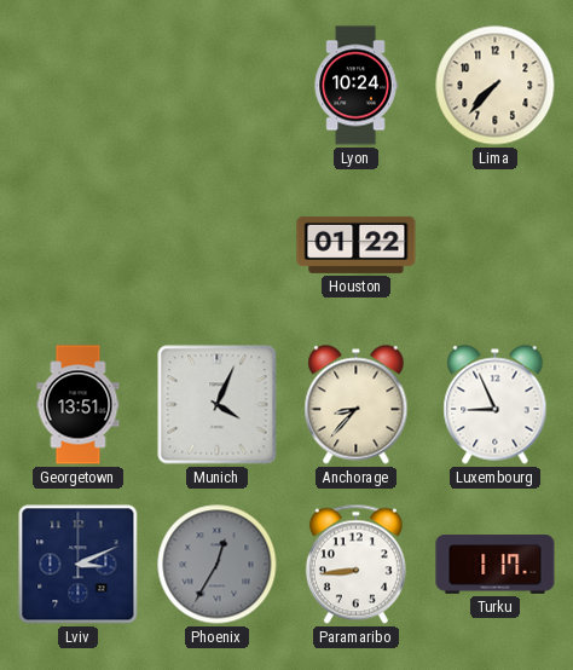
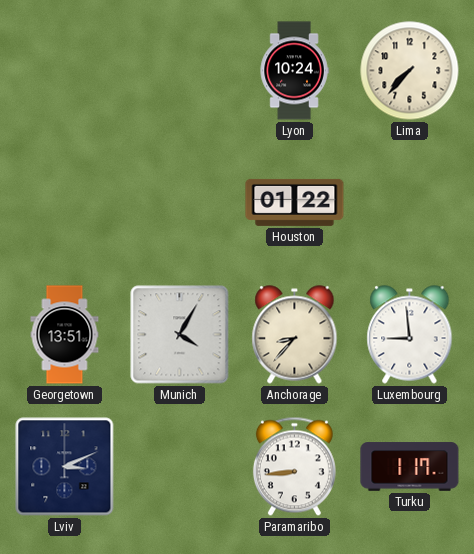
Munich: 4:04 -> 4:05 (180, 335)
Luxembourg: 8:56 -> 8:59 (410, 335)
Phoenix: 12:35 -> none (218, 565)
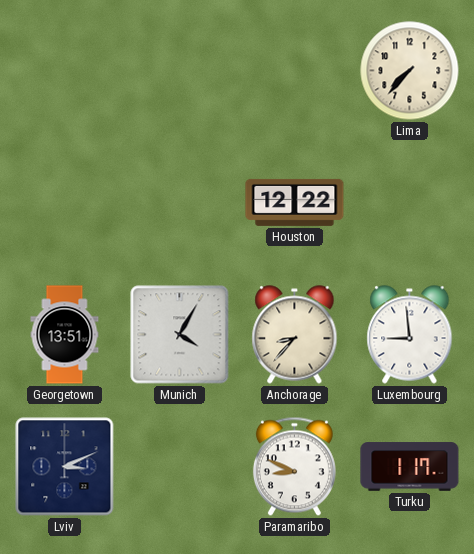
Lyon: 10:24 -> none (294, 71)
Houston: 01:22 -> 12:22 (295, 202)
Paramaribo: 8:44 -> 8:49 (294, 467)
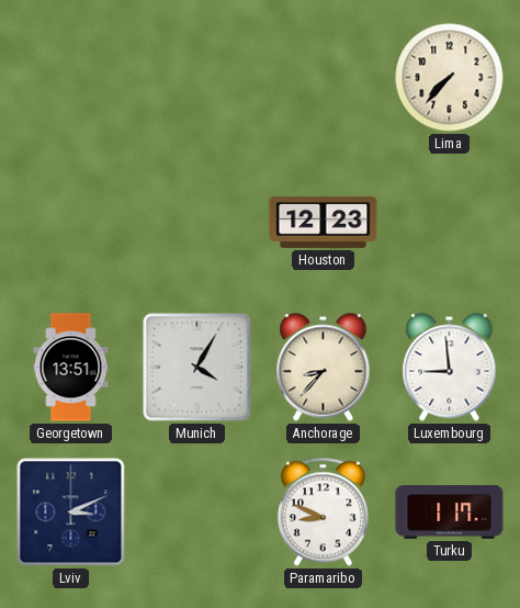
Houston: 12:22 -> 12:23 (324, 222)
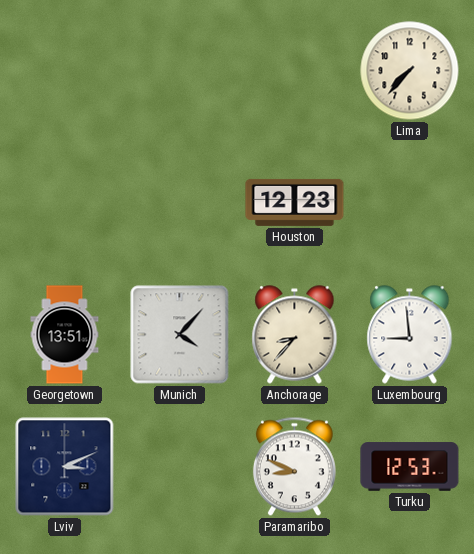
Munich: 4:05 -> 4:07 (180, 335)
Turku: 1:17 -> 12:53 (410, 467)
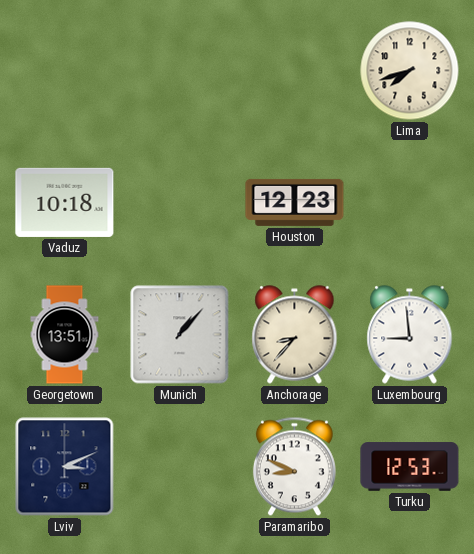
Lima: 7:37 -> 7:42 (410, 71)
Vaduz: none -> 10:18 (65, 202)
Munich: 4:07 -> 1:07 (180, 335)
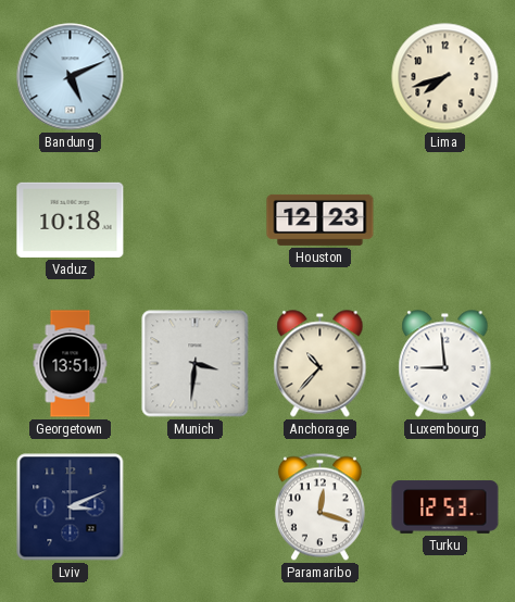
Bandung: none -> 5:11 (71, 77)
Munich: 1:07 -> 3:31 (196, 364)
Anchorage: 8:37 -> 10:37 (321, 364)
Paramaribo: 8:49 -> 12:18 (319, 507)
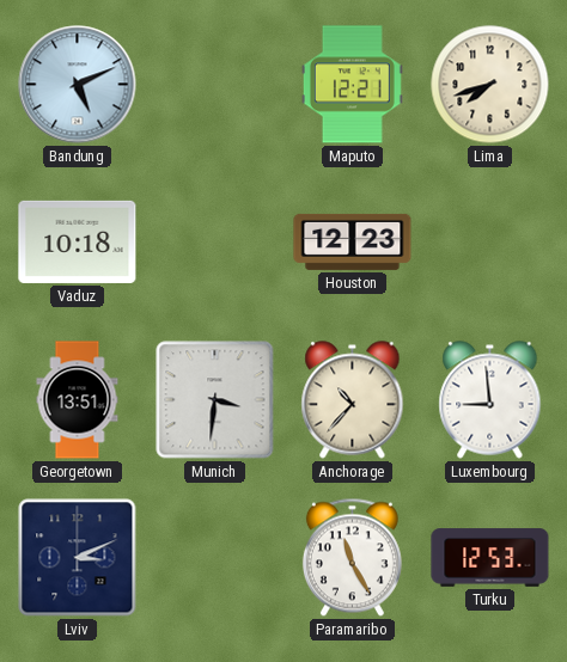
Maputo: none -> 12:21 (352, 85)
Paramaribo: 12:18 -> 11:25 (352, 558)
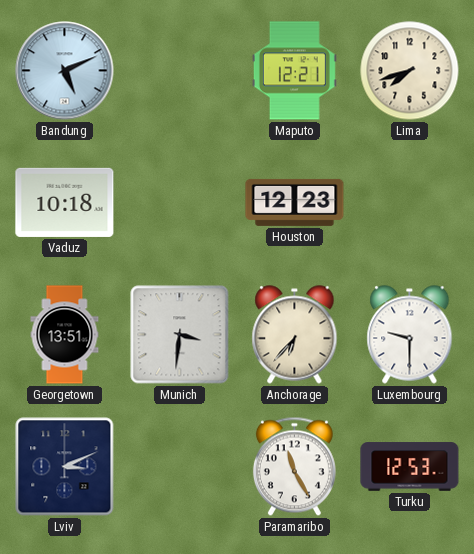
Anchorage: 10:37 -> 6:37 (295, 335)
Luxembourg: 8:59 -> 9:30 (410, 335)
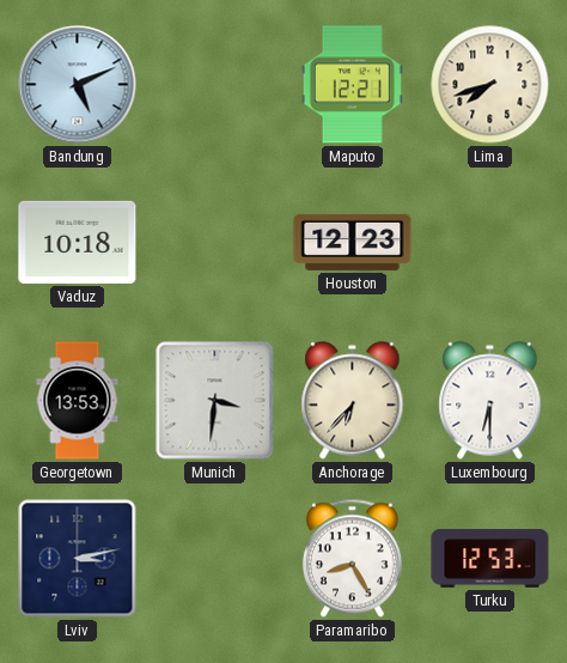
Georgetown: 13:51 -> 13:53 (78, 401)
Luxembourg: 9:30 -> 6:30 (490, 401)
Lviv: 3:11 -> 3:13 (78, 559)
Paramaribo: 11:25 -> 8:25 (352, 559)
